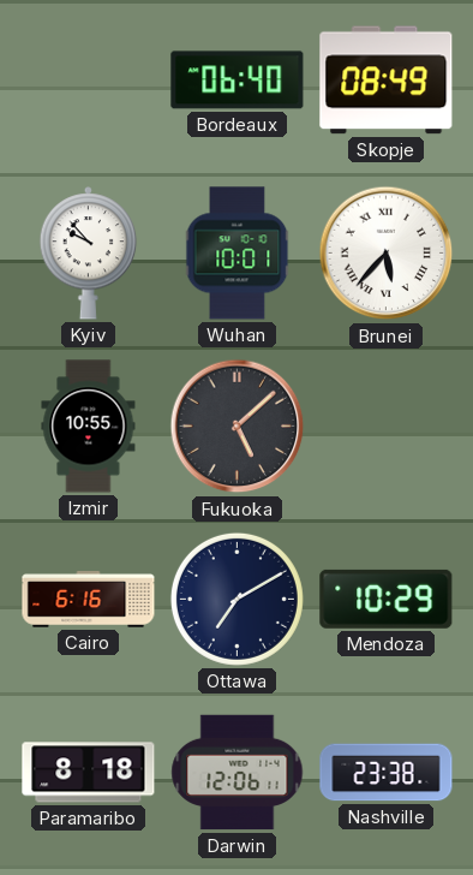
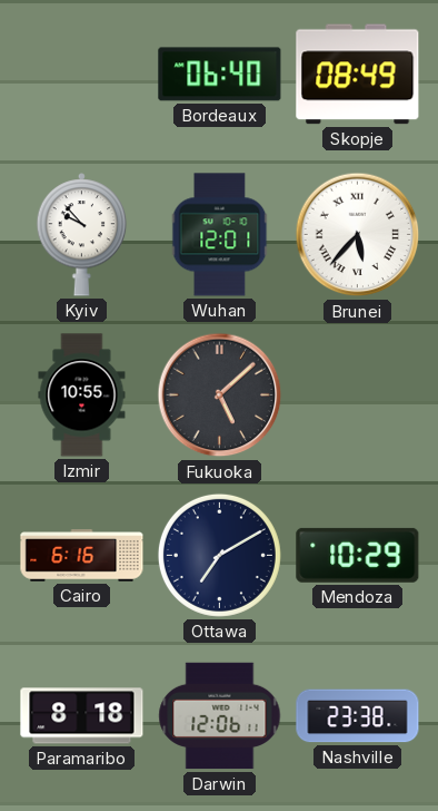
Wuhan: 10:01 -> 12:01 (220, 235)
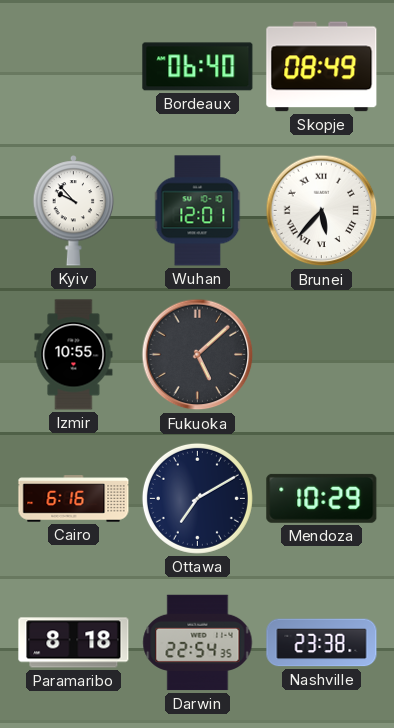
Darwin: 12:06 -> 22:54 (198, 643)
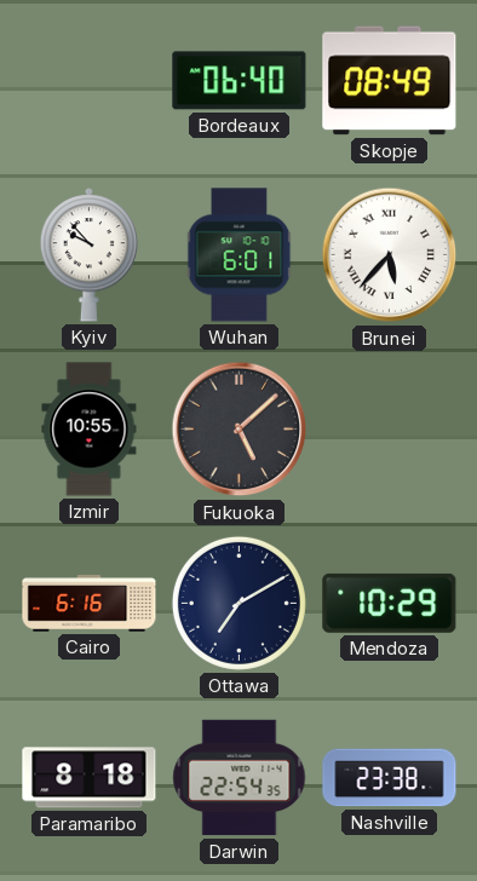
Wuhan: 12:01 -> 6:01 (240, 255)
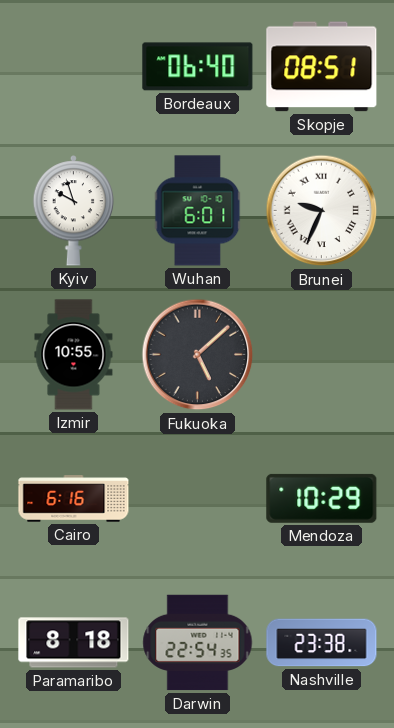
Skopje: 08:49 -> 08:51 (322, 67)
Kyiv: 9:53 -> 9:57 (74, 211)
Brunei: 5:37 -> 9:34 (322, 211)
Ottawa: 7:10 -> none (238, 603)
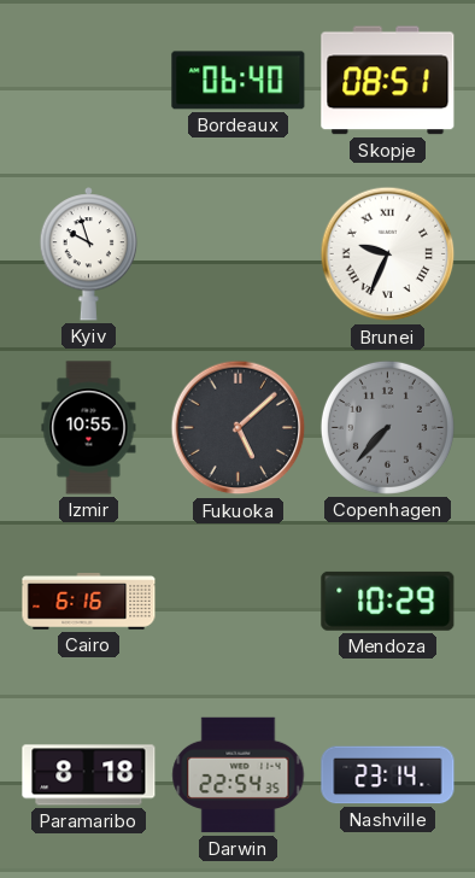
Wuhan: 6:01 -> none (198, 211)
Copenhagen: none -> 7:37 (387, 427)
Nashville: 23:38 -> 23:14 (388, 775)
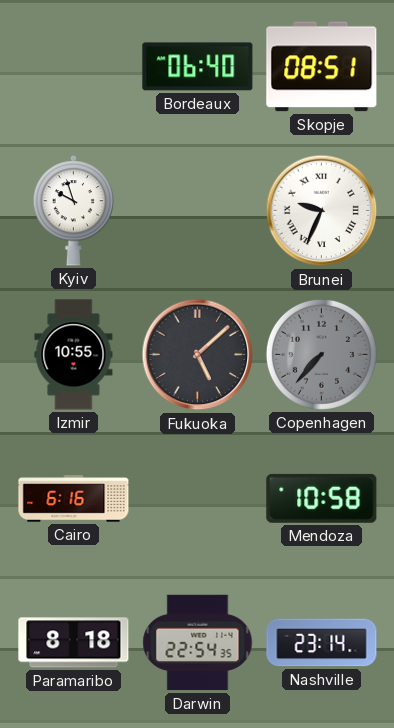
Mendoza: 10:29 -> 10:58 (322, 498)
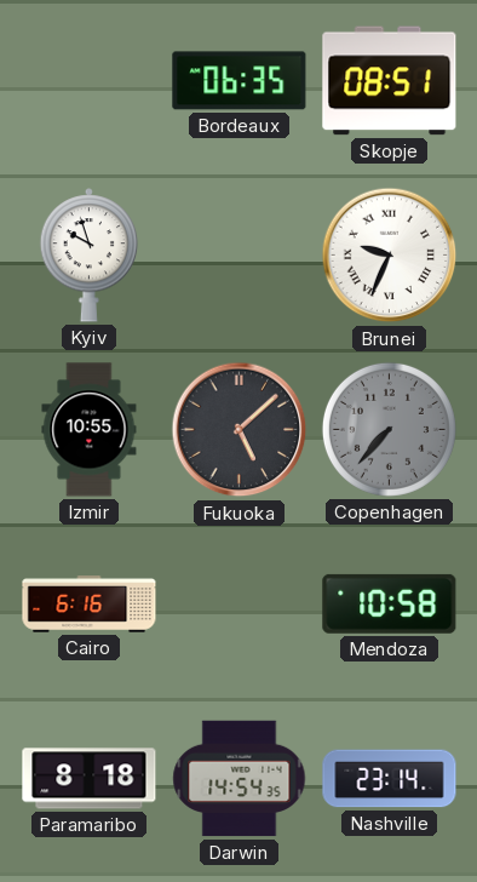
Bordeaux: 06:40 -> 06:35 (240, 81)
Darwin: 22:54 -> 14:54 (240, 779)
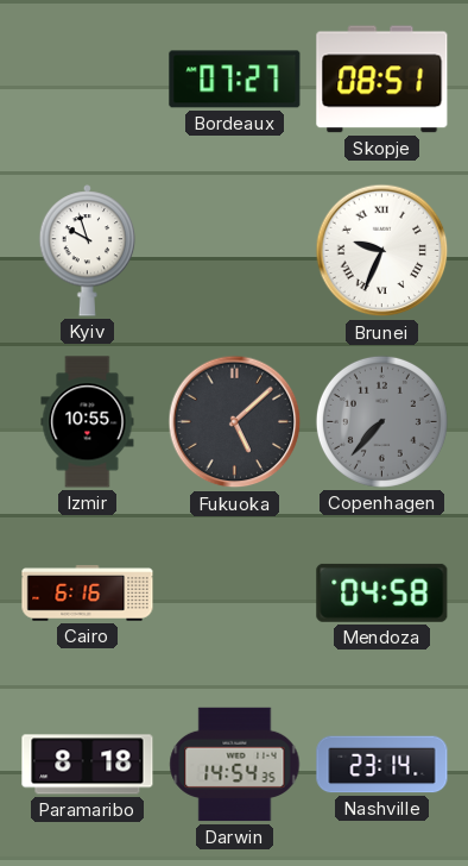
Bordeaux: 06:35 -> 07:27 (235, 80)
Mendoza: 10:58 -> 04:58 (382, 592)
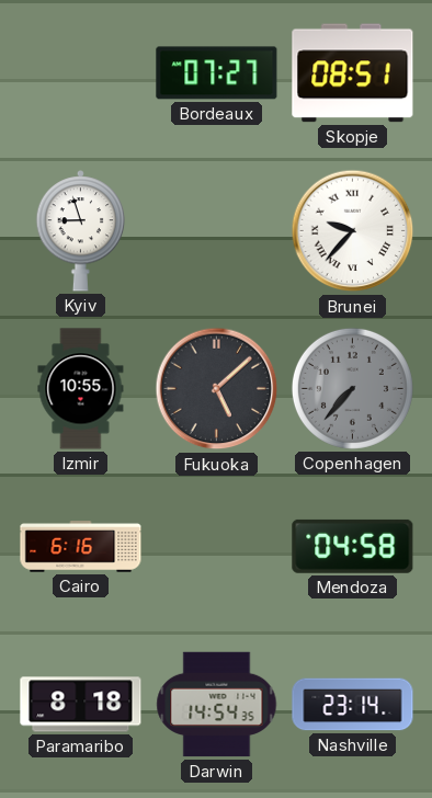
Kyiv: 9:57 -> 8:57 (81, 231)
Brunei: 9:34 -> 9:37 (353, 231)
